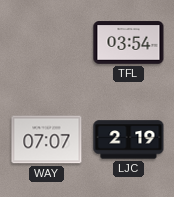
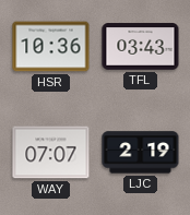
HSR: none -> 10:36 (51, 47)
TFL: 03:54 -> 03:43 (141, 47)
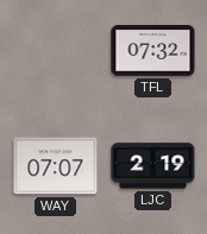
HSR: 10:36 -> none (51, 47)
TFL: 03:43 -> 07:32 (153, 51)
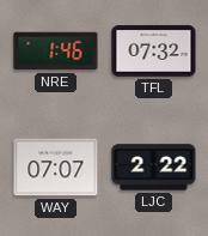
NRE: none -> 1:46 (56, 52)
LJC: 2:19 -> 2:22 (154, 168)
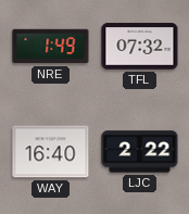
NRE: 1:46 -> 1:49 (51, 47)
WAY: 07:07 -> 16:40 (51, 152)
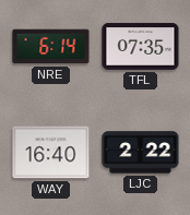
NRE: 1:49 -> 6:14 (51, 47)
TFL: 07:32 -> 07:35 (141, 47)
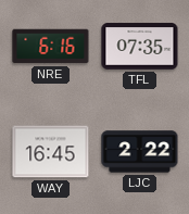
NRE: 6:14 -> 6:16 (51, 47)
WAY: 16:40 -> 16:45 (51, 152)
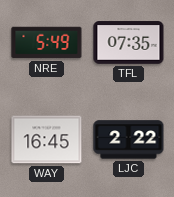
NRE: 6:16 -> 5:49 (47, 43)
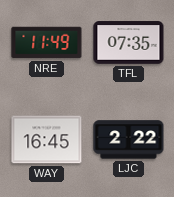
NRE: 5:49 -> 11:49 (47, 43)
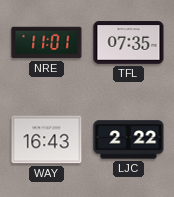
NRE: 11:49 -> 11:01 (47, 43)
WAY: 16:45 -> 16:43 (47, 140)
